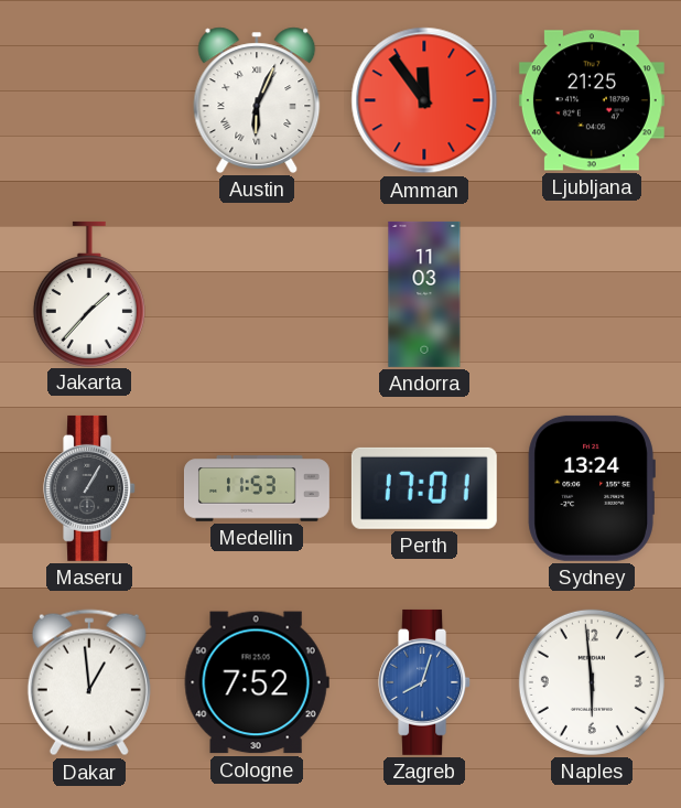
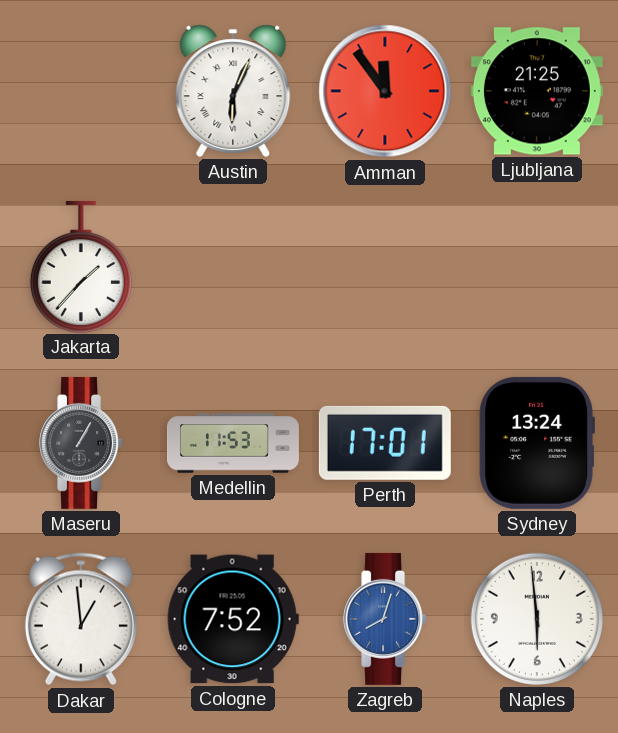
Andorra: 11:03 -> none (424, 294)
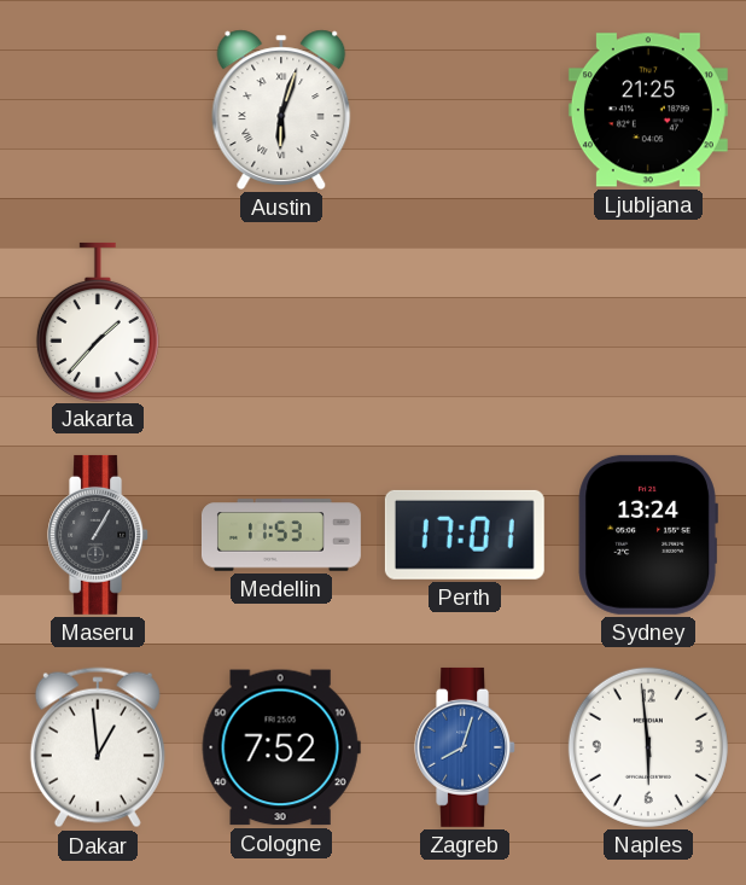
Austin: 6:04 -> 6:03 (281, 110)
Amman: 11:54 -> none (385, 91)
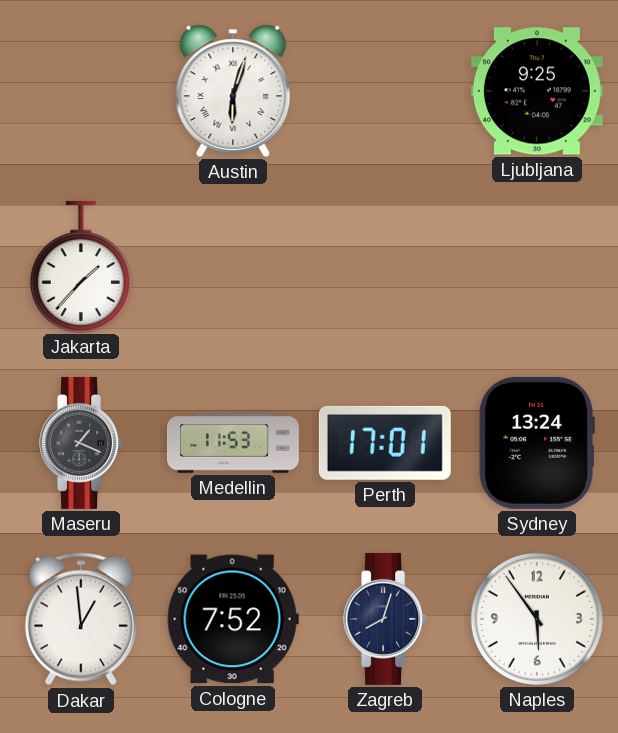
Ljubljana: 21:25 -> 9:25 (537, 91)
Maseru: 1:05 -> 1:19 (82, 443)
Zagreb dial: blue -> navy (386, 619)
Naples: 5:59 -> 5:54 (537, 619)
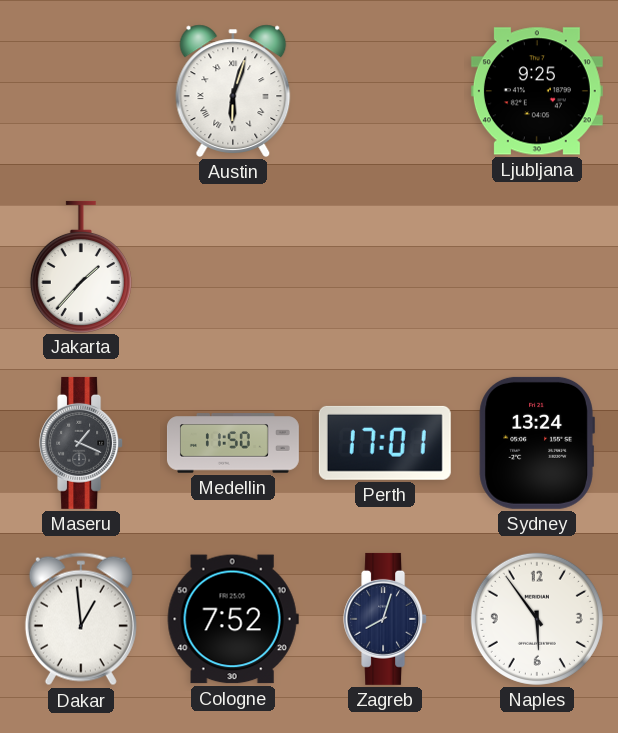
Medellin: 11:53 -> 11:50 (233, 443)
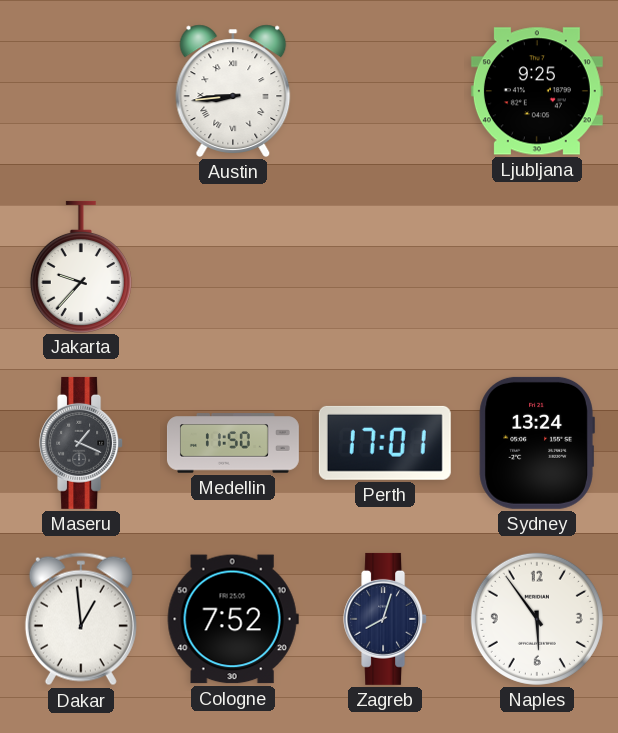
Austin: 6:03 -> 8:44 (233, 91)
Jakarta: 1:37 -> 9:37 (81, 266)
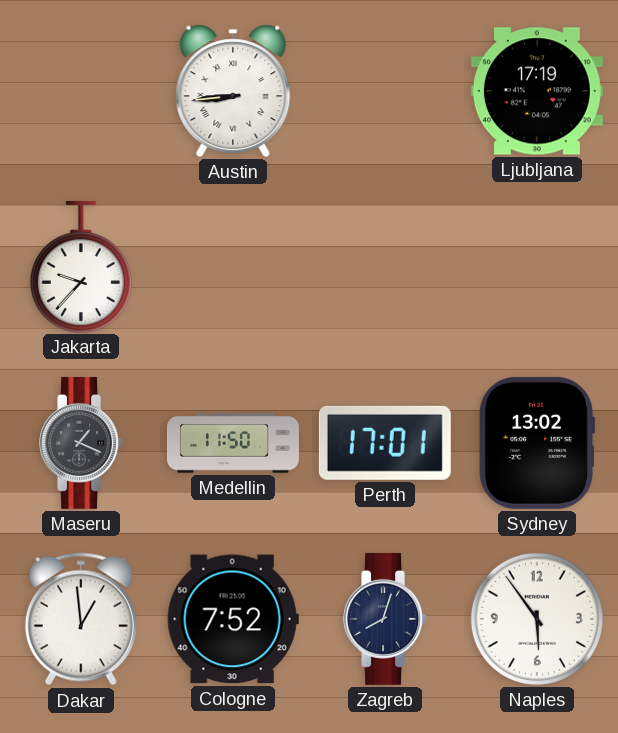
Ljubljana: 9:25 -> 17:19 (537, 91)
Sydney: 13:24 -> 13:02 (537, 443)
